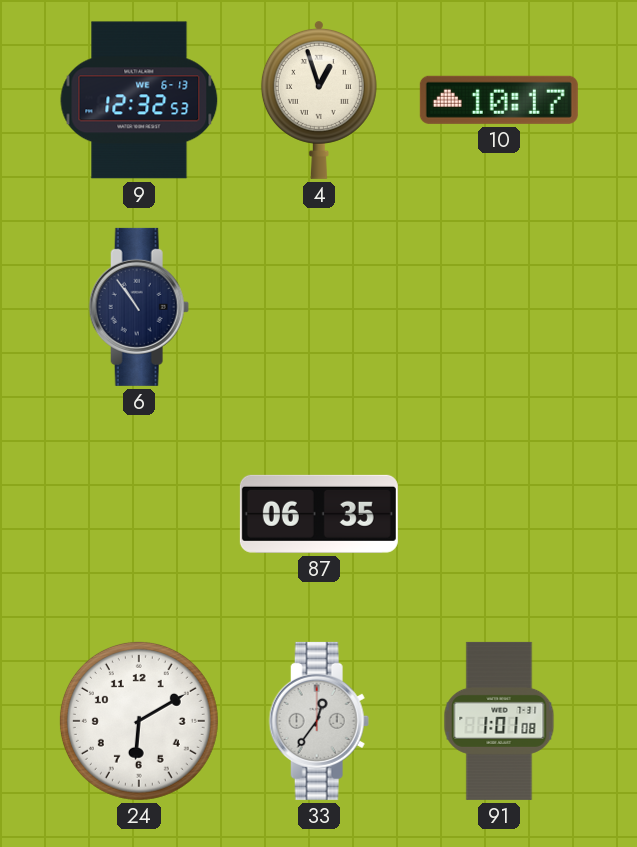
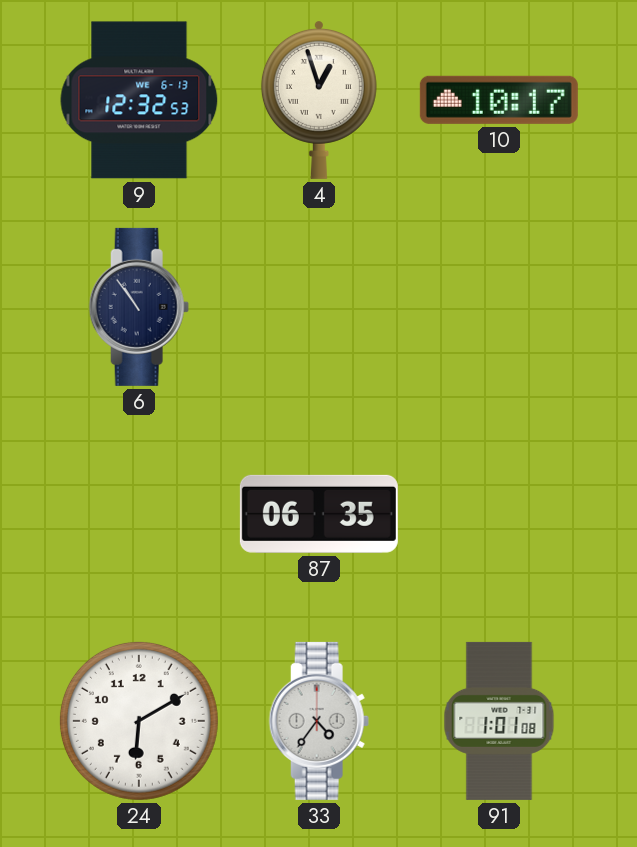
33: 12:36 -> 4:36 (319, 721)
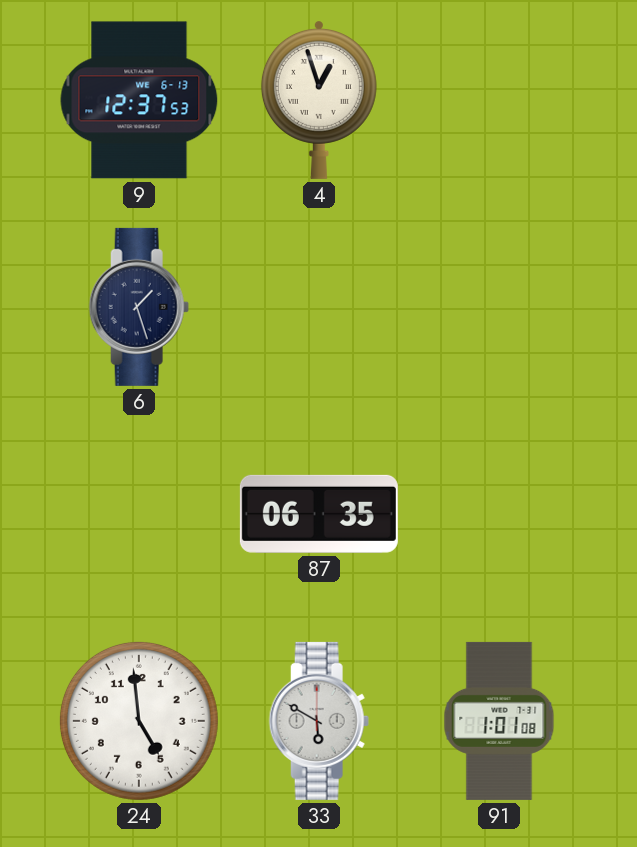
9: 12:32 -> 12:37 (139, 100)
10: 10:17 -> none (499, 100)
6: 10:54 -> 1:27 (139, 307)
24: 6:10 -> 4:59 (139, 721)
33: 4:36 -> 5:50 (319, 721)
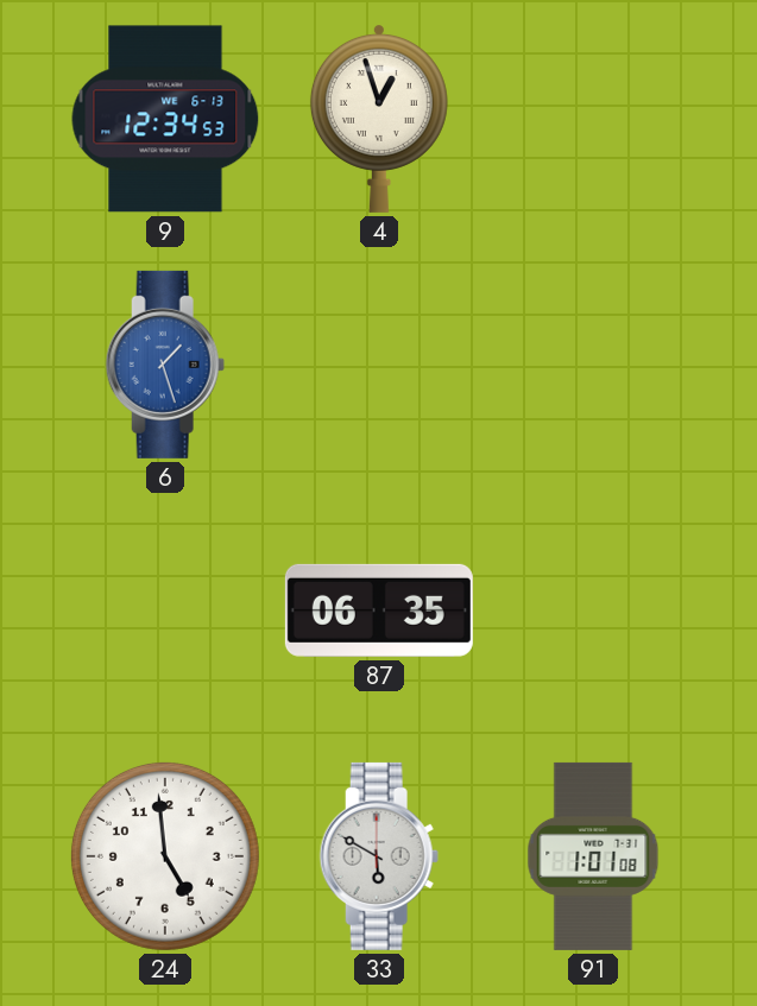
9: 12:37 -> 12:34 (165, 119)
6 dial: navy -> blue (165, 365)
